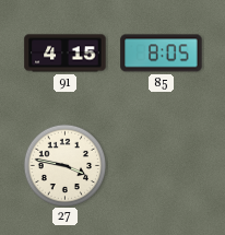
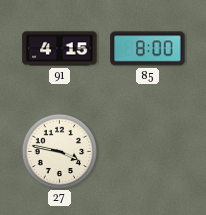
85: 8:05 -> 8:00 (148, 49)
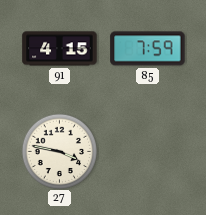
85: 8:00 -> 7:59 (148, 49)
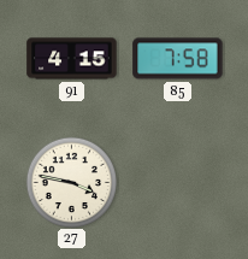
85: 7:59 -> 7:58 (178, 59)
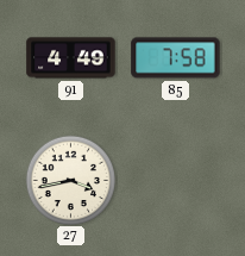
91: 4:15 -> 4:49 (71, 58)
27: 3:47 -> 3:43 (70, 180)
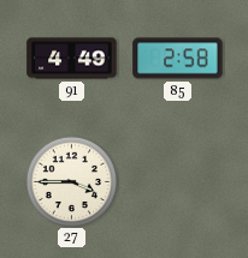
85: 7:58 -> 2:58 (178, 59)
27: 3:43 -> 3:45 (71, 181)
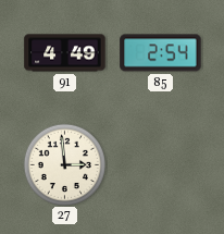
85: 2:58 -> 2:54 (161, 53)
27: 3:45 -> 2:59 (64, 164)
